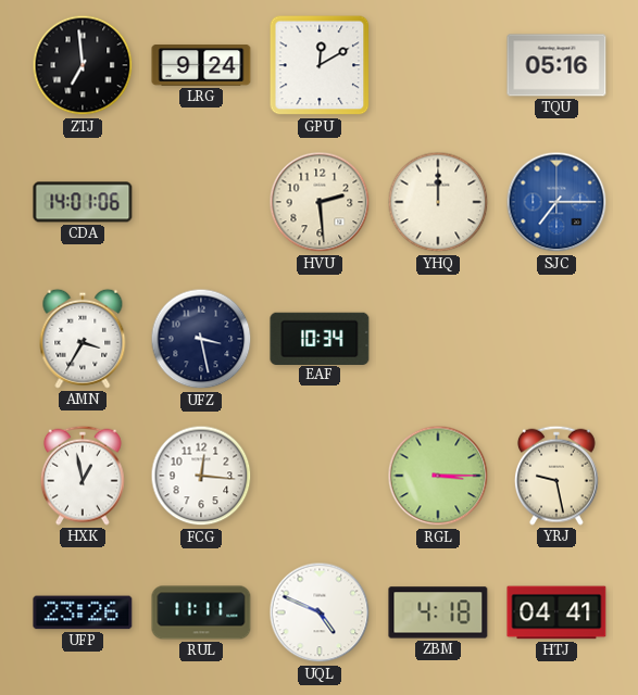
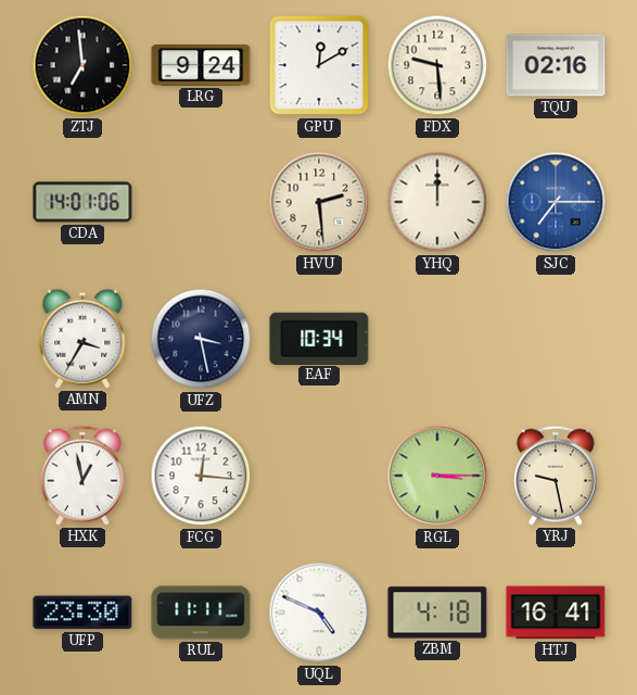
FDX: none -> 9:29 (437, 65)
TQU: 05:16 -> 02:16 (556, 65)
UFP: 23:26 -> 23:30 (82, 612)
HTJ: 04:41 -> 16:41 (556, 612)
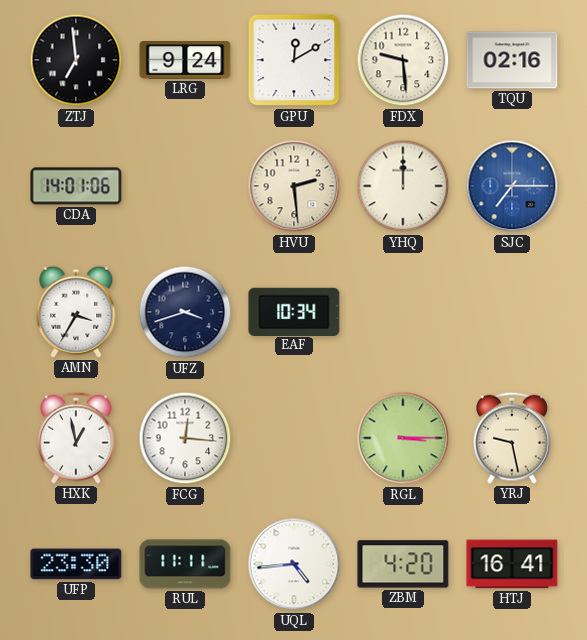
UFZ: 3:28 -> 3:42 (185, 312)
UQL: 4:49 -> 4:44 (294, 564)
ZBM: 4:18 -> 4:20 (403, 564)
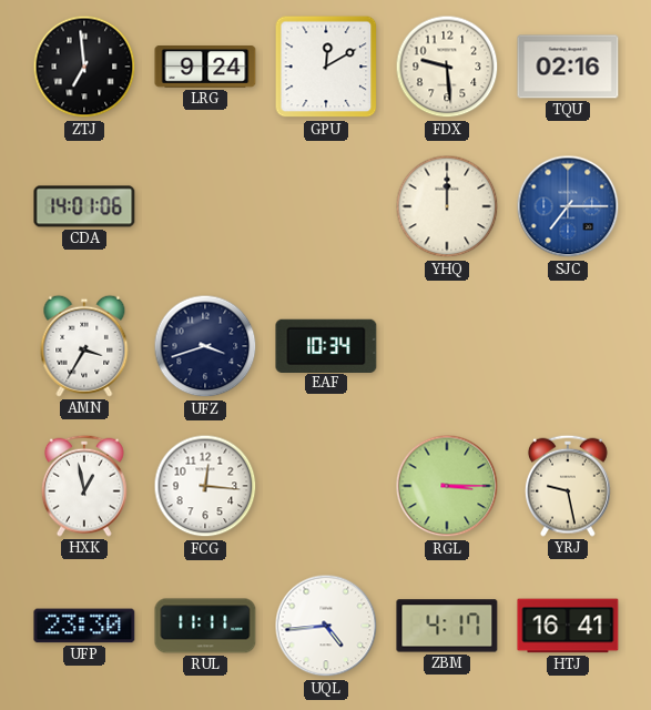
HVU: 2:29 -> none (294, 186)
ZBM: 4:20 -> 4:17 (447, 626)
